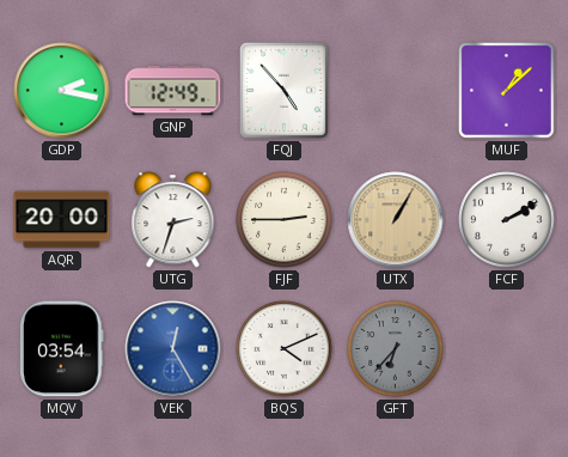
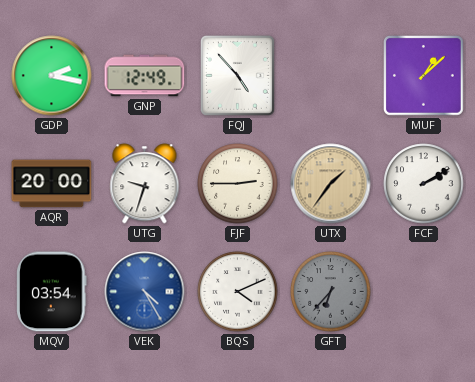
UTG: 2:33 -> 9:33 (145, 184)
UTX: 1:05 -> 1:36 (331, 184)
VEK: 12:25 -> 4:25 (145, 292)
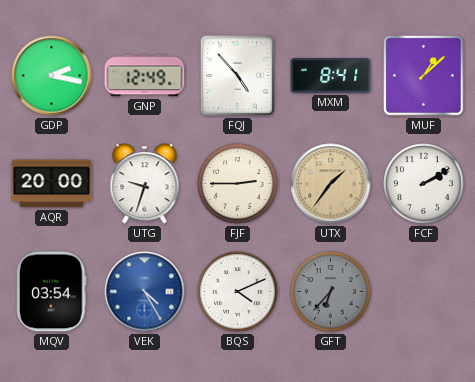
MXM: none -> 8:41 (331, 76)
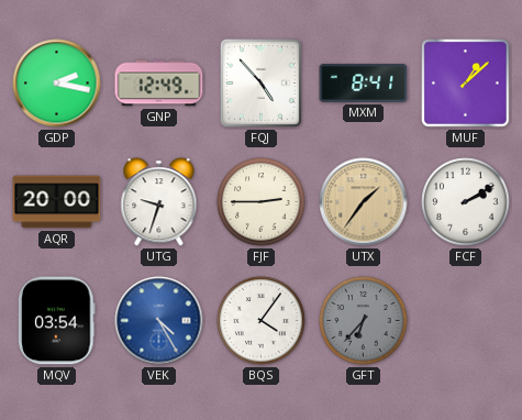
BQS: 4:11 -> 4:06 (262, 321)
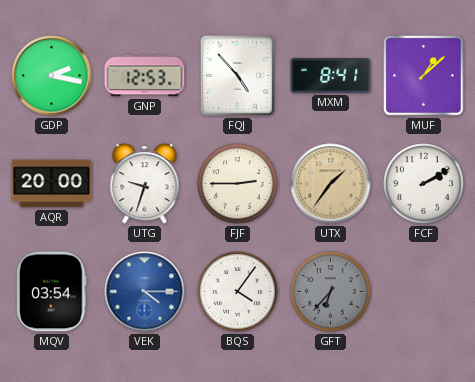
GNP: 12:49 -> 12:53 (145, 76)
VEK: 4:25 -> 4:15 (145, 292)
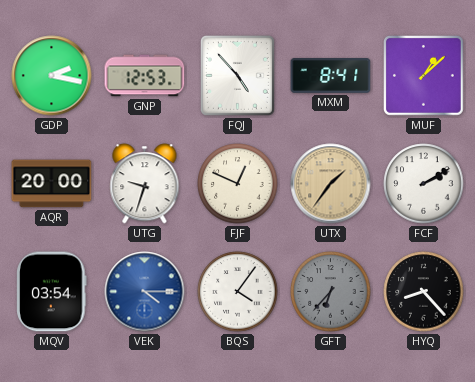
FJF: 2:45 -> 12:49 (238, 184)
HYQ: none -> 8:23 (424, 292)
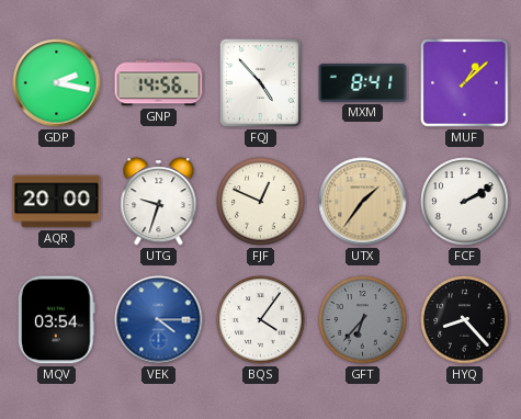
GNP: 12:53 -> 14:56 (159, 83)
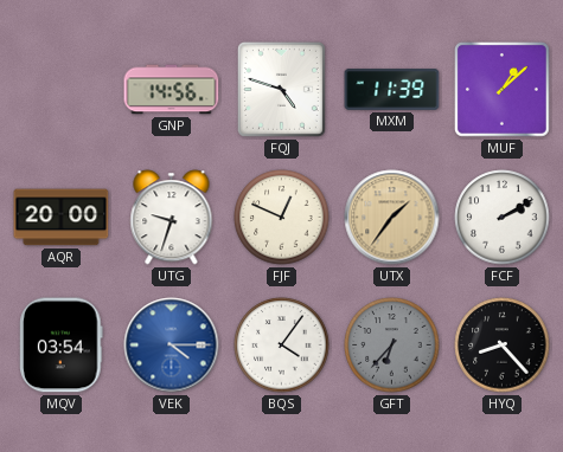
GDP: 2:17 -> none (57, 83)
FQJ: 4:53 -> 4:48 (281, 89)
MXM: 8:41 -> 11:39 (392, 90)
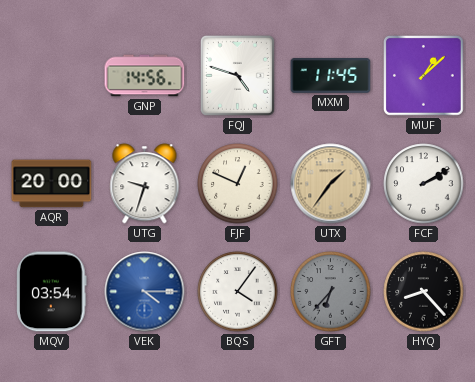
MXM: 11:39 -> 11:45 (331, 76)
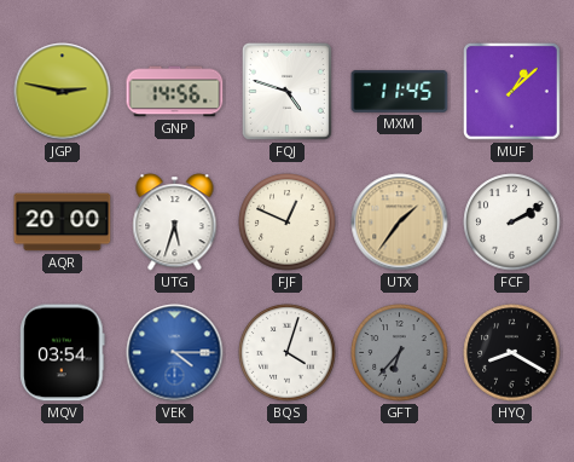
JGP: none -> 2:47 (63, 92)
UTG: 9:33 -> 5:33 (175, 223)
BQS: 4:06 -> 4:03 (288, 353)
HYQ: 8:23 -> 8:20 (512, 353)
